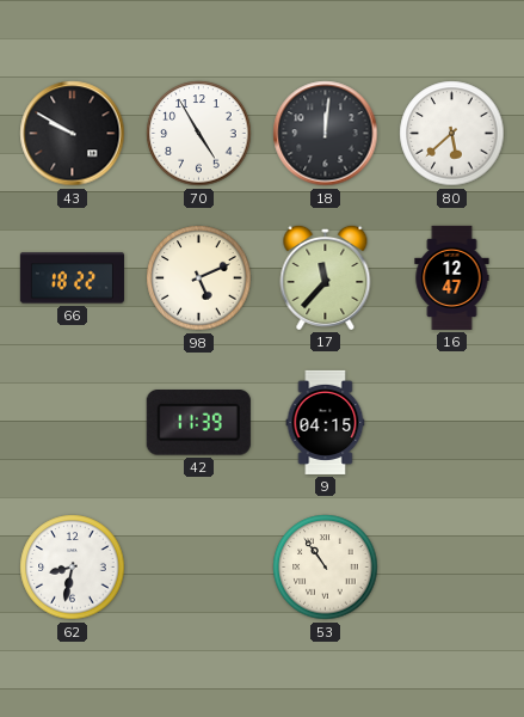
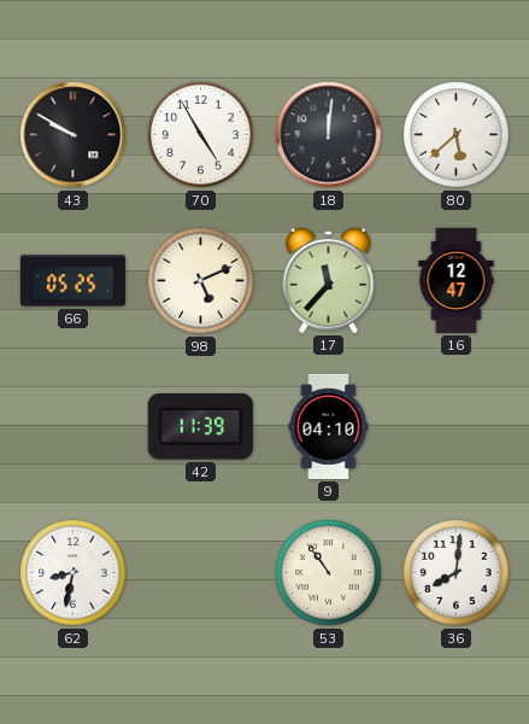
66: 18:22 -> 05:25 (72, 281)
9: 04:15 -> 04:10 (329, 426)
36: none -> 8:01 (457, 573)
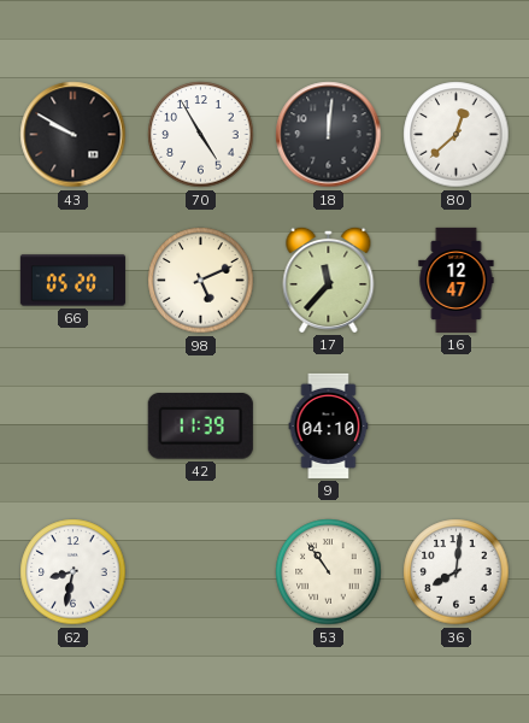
80: 5:38 -> 12:38 (457, 135)
66: 05:25 -> 05:20 (72, 281)
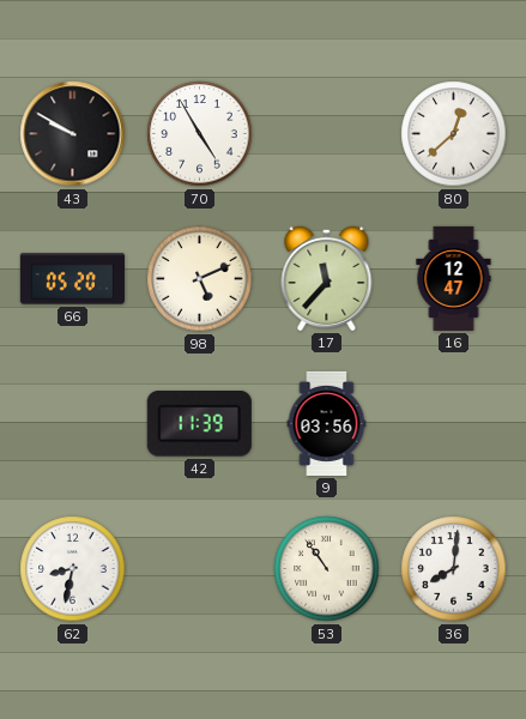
18: 12:01 -> none (329, 135)
9: 04:10 -> 03:56 (327, 423)
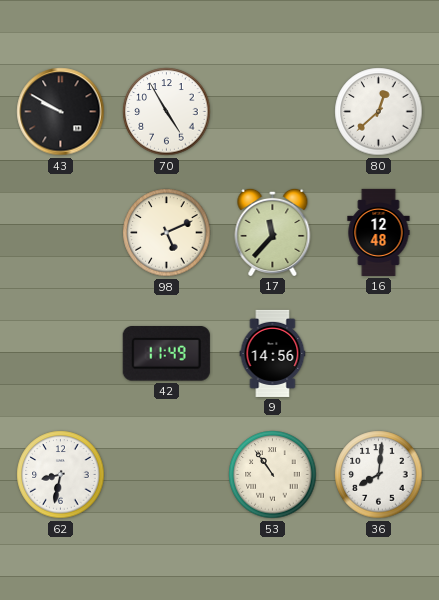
66: 05:20 -> none (72, 279)
16: 12:47 -> 12:48 (379, 232)
42: 11:39 -> 11:49 (166, 354)
9: 03:56 -> 14:56 (273, 353)
